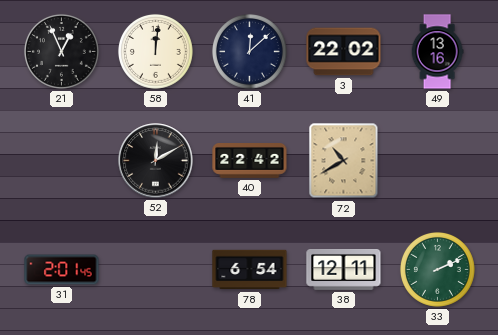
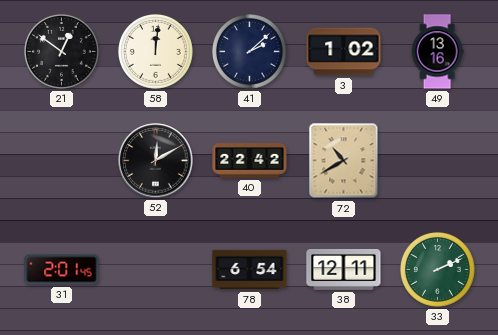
21: 12:56 -> 12:51 (61, 51)
41: 12:08 -> 2:08 (249, 51)
3: 22:02 -> 1:02 (344, 52)
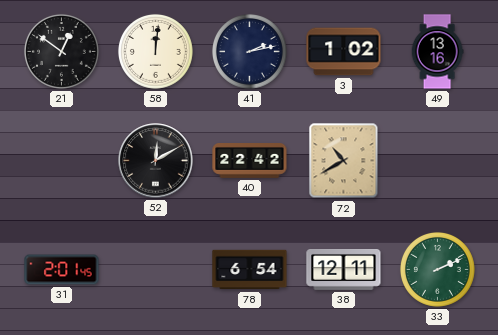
41: 2:08 -> 2:13 (249, 51)
